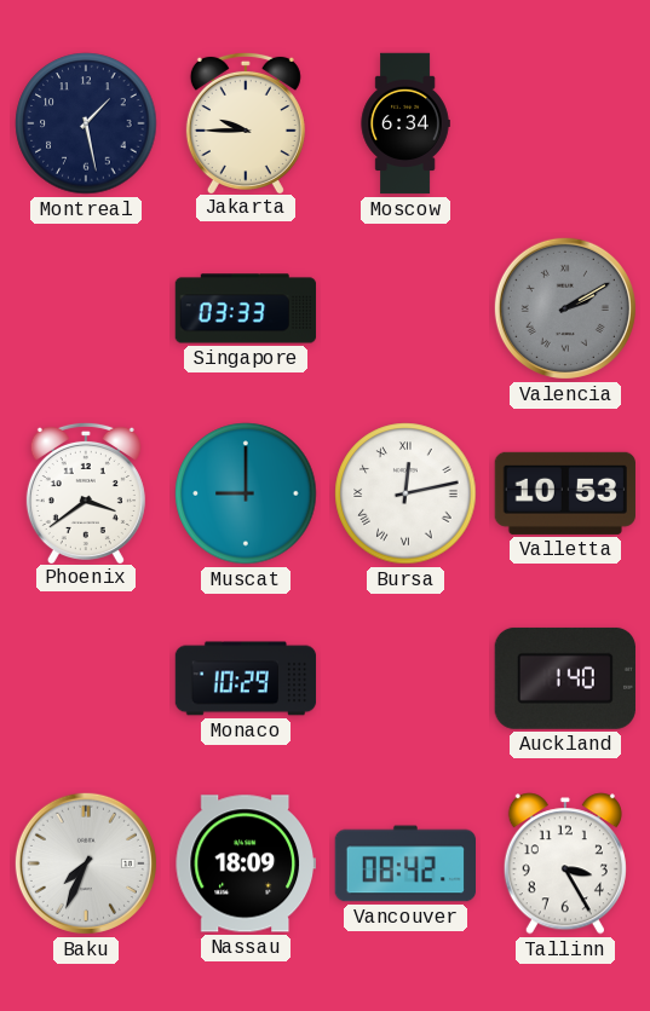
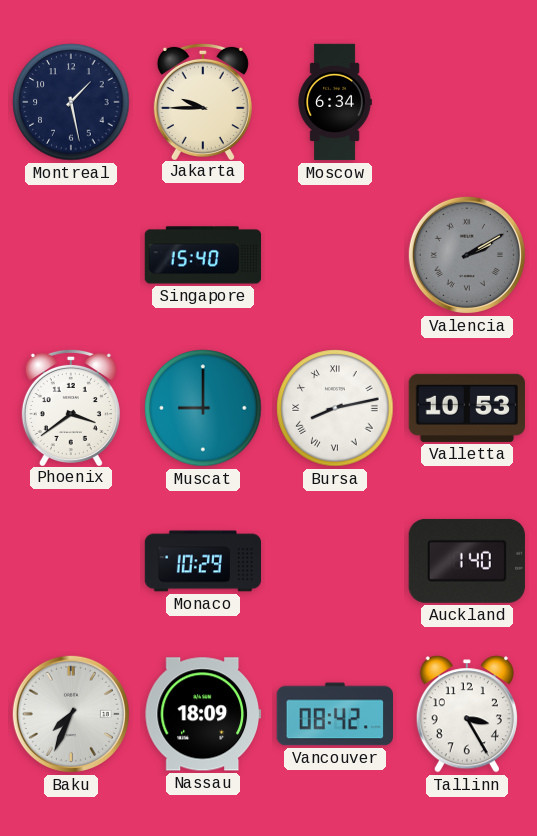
Singapore: 03:33 -> 15:40 (203, 255)
Bursa: 12:13 -> 8:13 (335, 408)
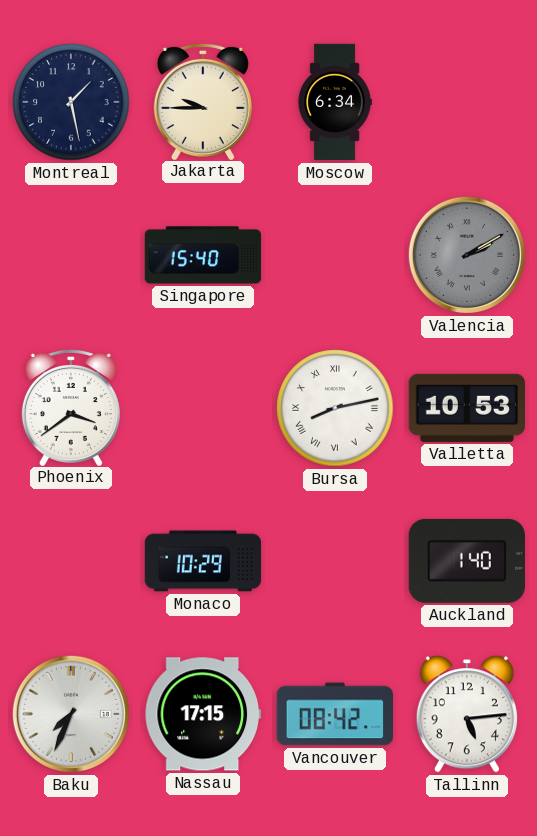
Muscat: 9:00 -> none (203, 408)
Nassau: 18:09 -> 17:15 (202, 714)
Tallinn: 3:25 -> 5:14 (467, 714)
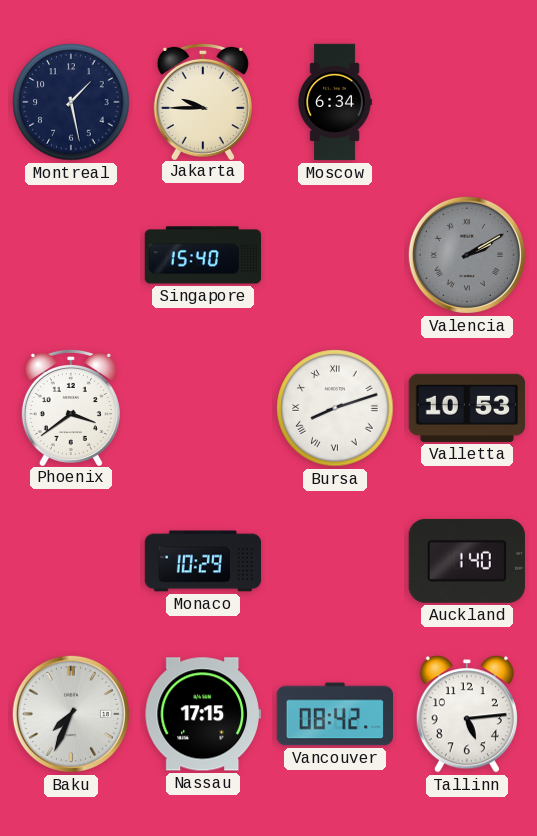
Bursa: 8:13 -> 8:12 (335, 408)
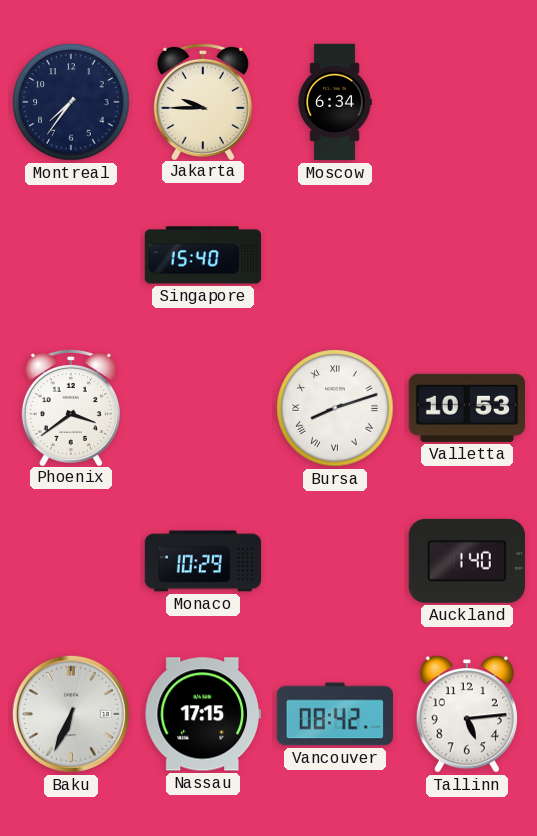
Montreal: 1:28 -> 7:36 (71, 102)
Valencia: 2:10 -> none (467, 255)
Baku: 7:34 -> 6:34 (71, 714)
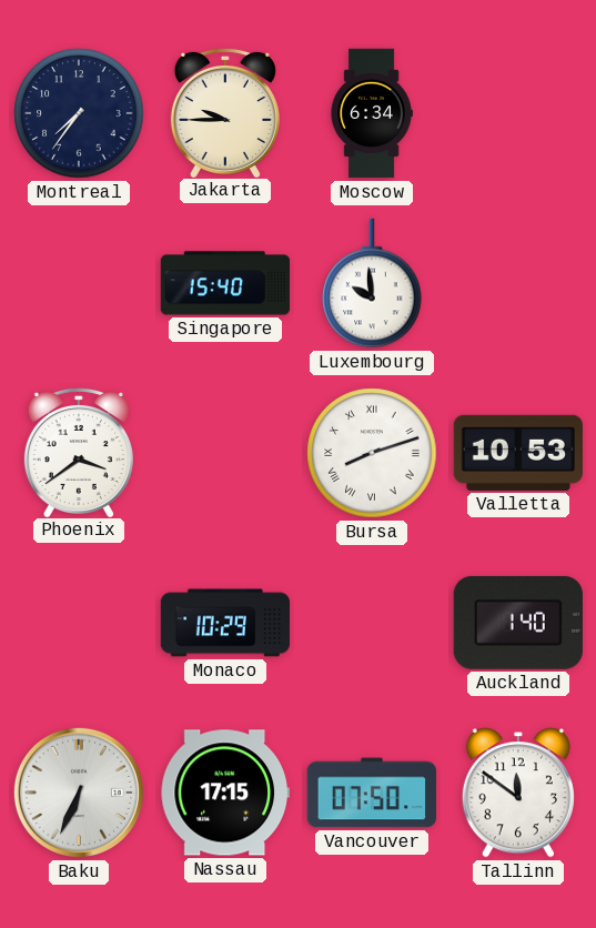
Luxembourg: none -> 9:59 (372, 283)
Vancouver: 08:42 -> 07:50 (371, 793)
Tallinn: 5:14 -> 11:51 (518, 793)
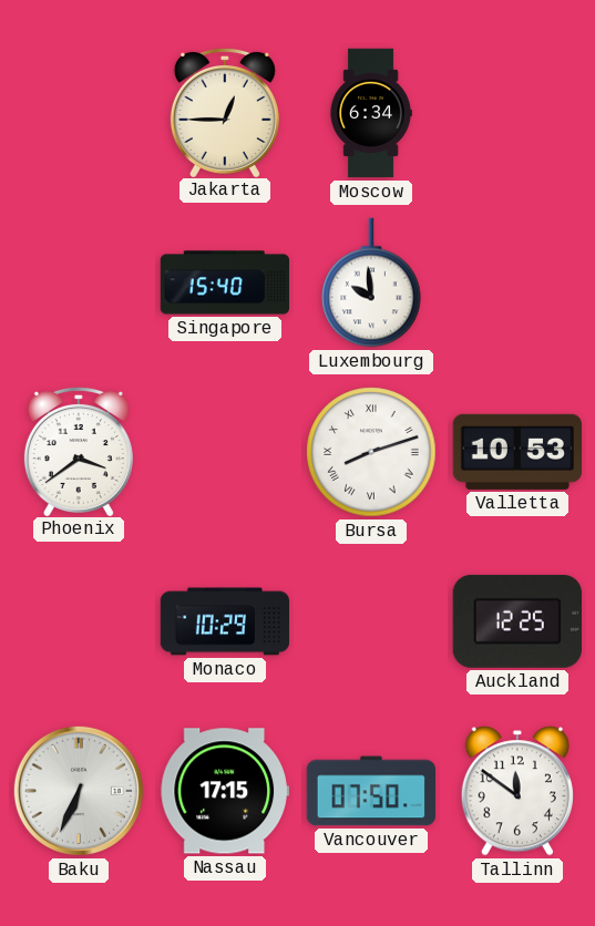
Montreal: 7:36 -> none (79, 113)
Jakarta: 9:45 -> 12:45 (225, 112)
Auckland: 1:40 -> 12:25 (517, 621)
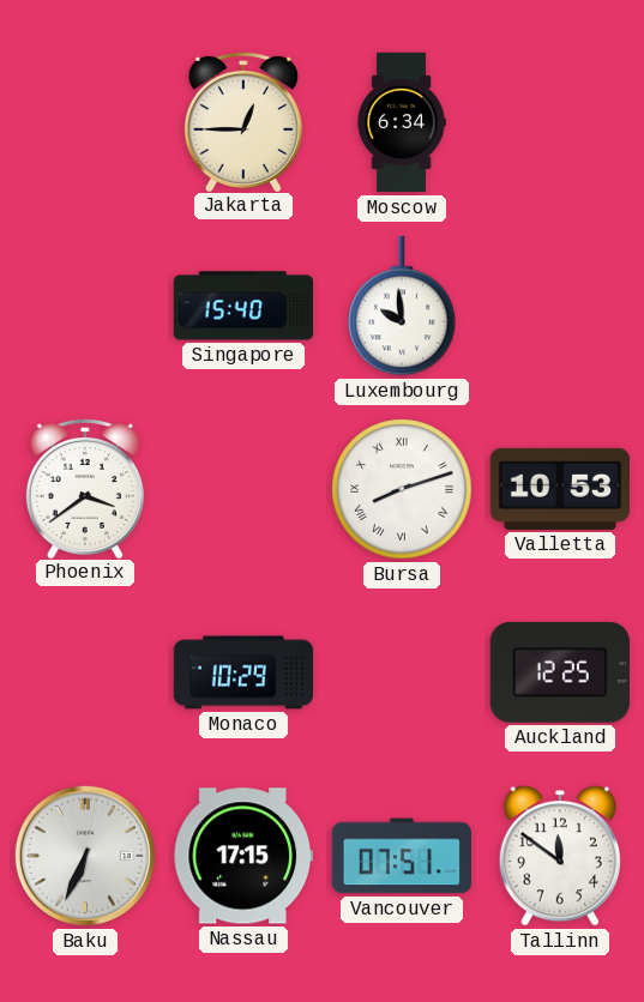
Vancouver: 07:50 -> 07:51 (401, 856)
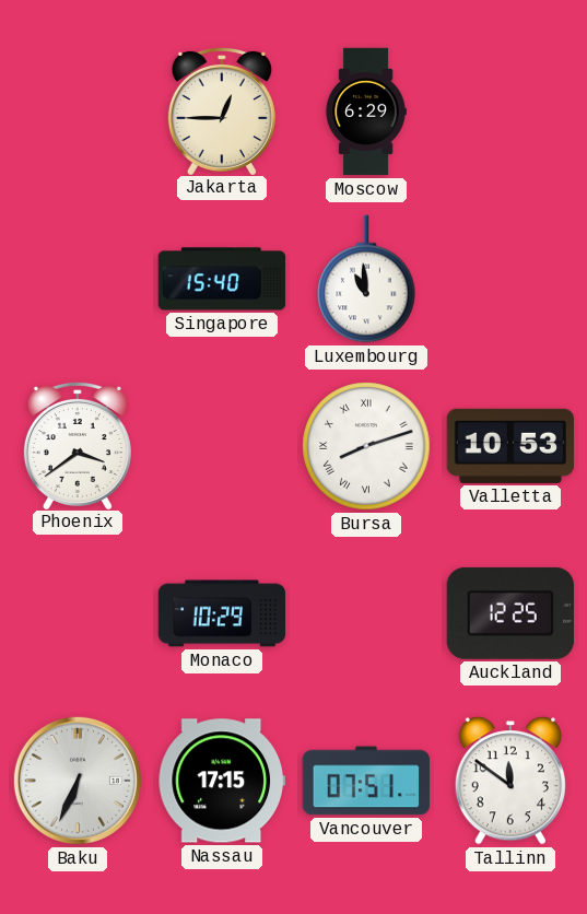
Moscow: 6:34 -> 6:29 (366, 112)
Luxembourg: 9:59 -> 10:59 (366, 279)
